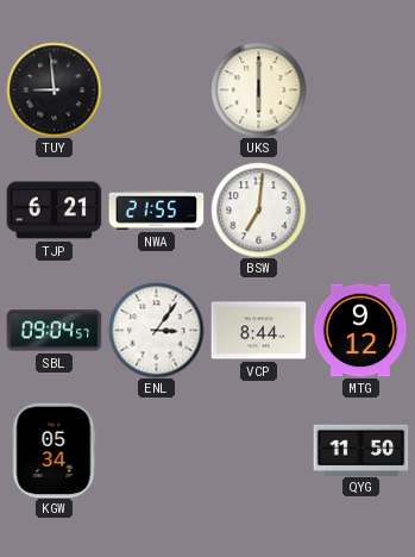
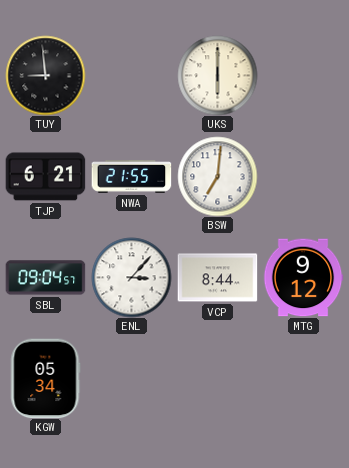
ENL: 3:06 -> 3:07 (131, 277)
QYG: 11:50 -> none (360, 450)
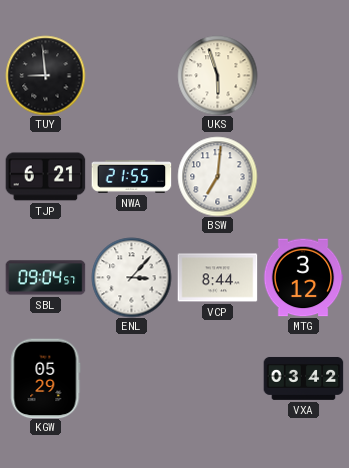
UKS: 6:00 -> 5:57 (217, 75)
MTG: 9:12 -> 3:12 (303, 278)
KGW: 05:34 -> 05:29 (45, 378)
VXA: none -> 03:42 (303, 378)
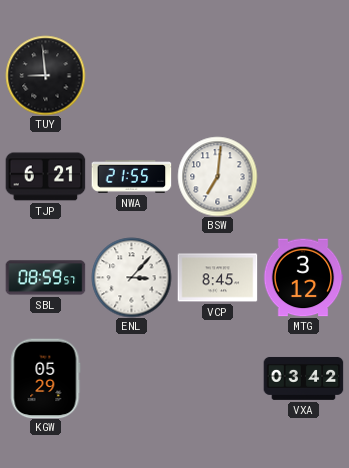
UKS: 5:57 -> none (217, 75)
SBL: 09:04 -> 08:59 (45, 278)
VCP: 8:44 -> 8:45 (217, 278)
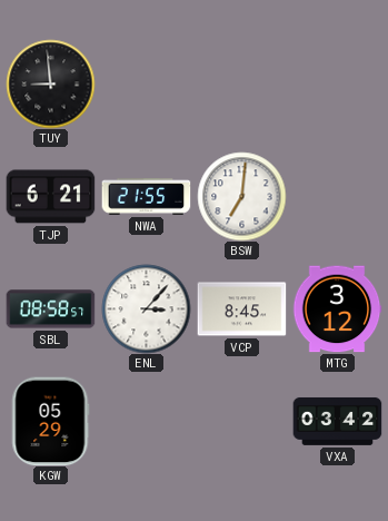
SBL: 08:59 -> 08:58 (50, 309)
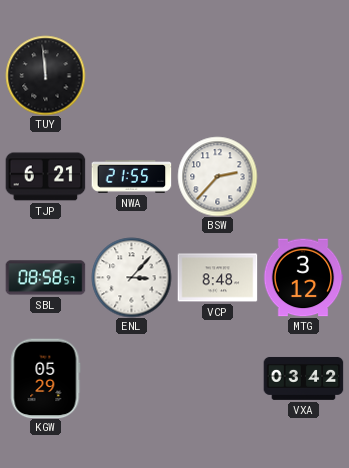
TUY: 8:59 -> 11:59 (45, 75)
BSW: 7:01 -> 2:37 (217, 176)
VCP: 8:45 -> 8:48 (217, 278)
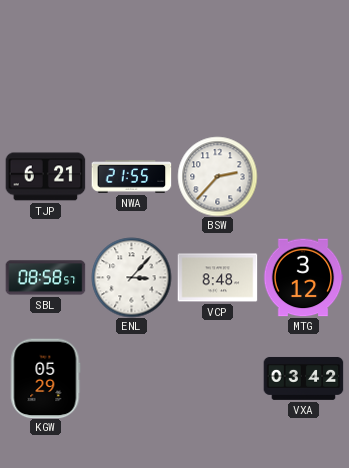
TUY: 11:59 -> none (45, 75)
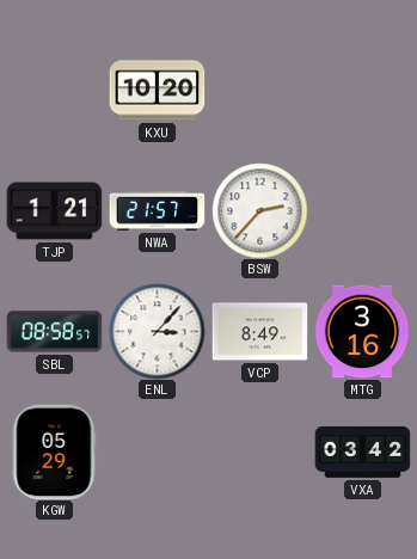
KXU: none -> 10:20 (157, 91)
TJP: 6:21 -> 1:21 (54, 211)
NWA: 21:55 -> 21:57 (157, 211)
VCP: 8:48 -> 8:49 (259, 332)
MTG: 3:12 -> 3:16 (362, 332)
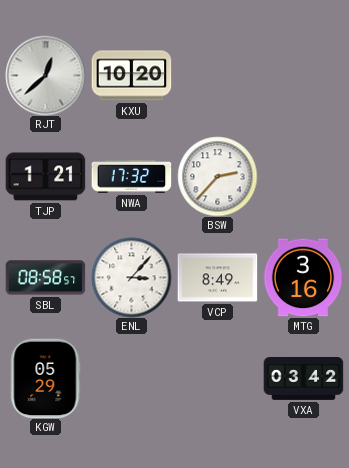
RJT: none -> 12:38 (45, 75)
NWA: 21:57 -> 17:32 (131, 177)
